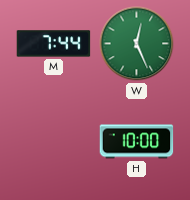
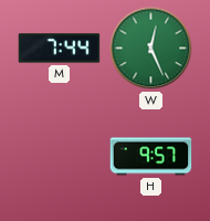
H: 10:00 -> 9:57 (151, 157)
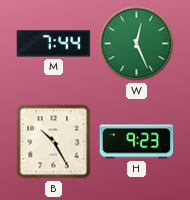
B: none -> 10:25 (54, 142)
H: 9:57 -> 9:23 (137, 142)
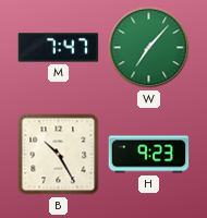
M: 7:44 -> 7:47 (59, 48)
W: 12:26 -> 7:07 (149, 48)
